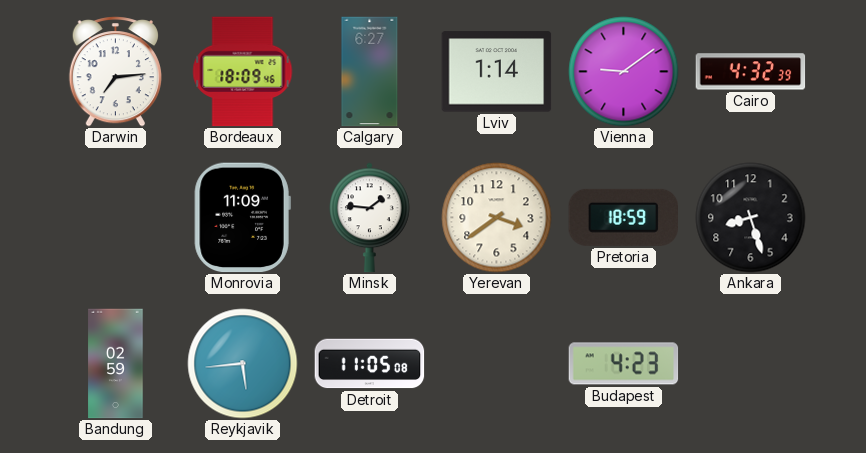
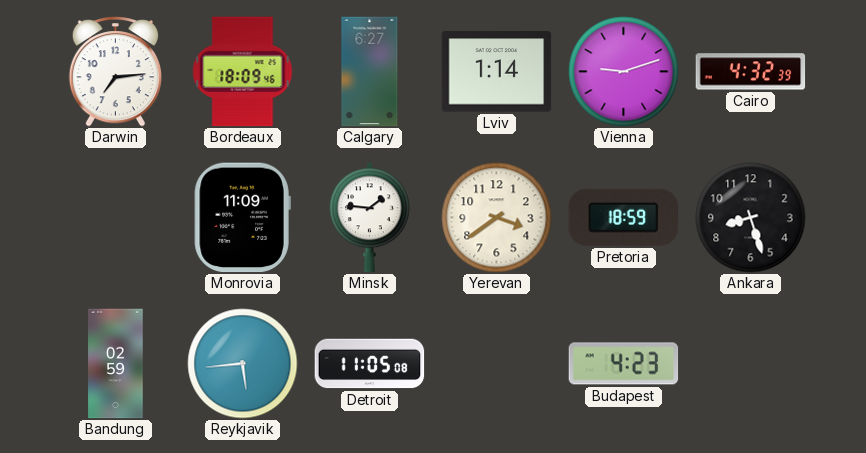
Vienna: 9:09 -> 9:12 (624, 72)
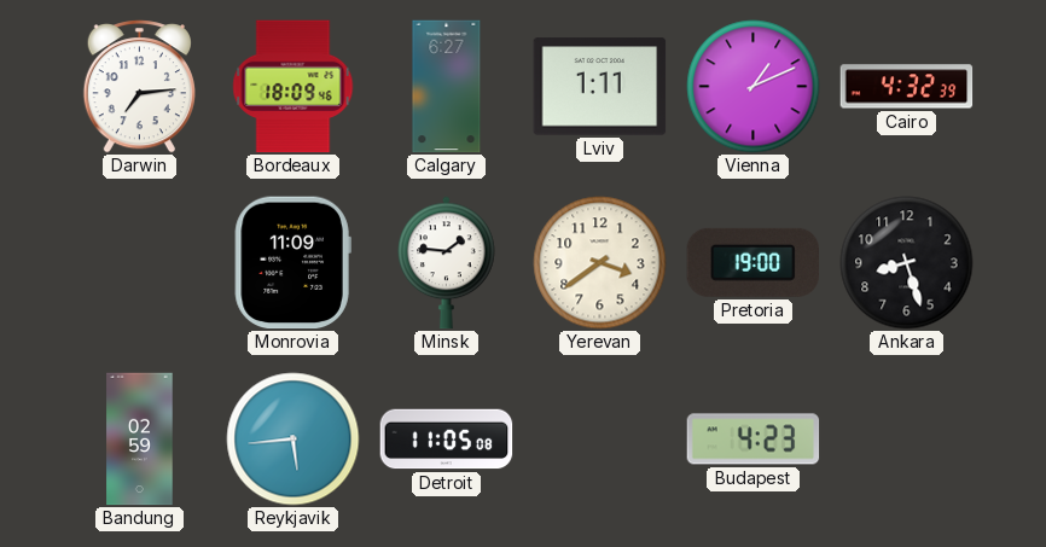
Lviv: 1:14 -> 1:11 (600, 87)
Vienna: 9:12 -> 1:11 (754, 87)
Pretoria: 18:59 -> 19:00 (754, 262)
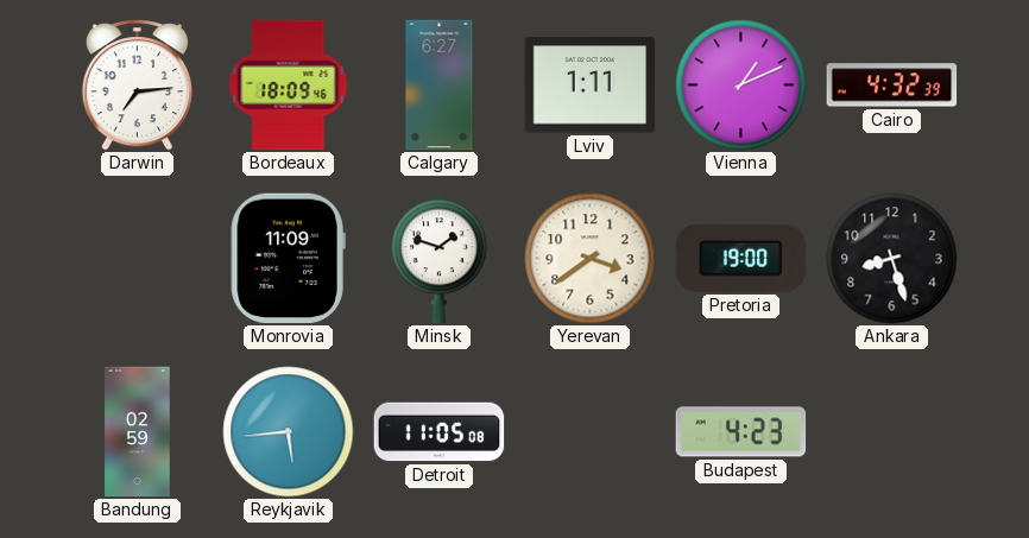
Minsk: 1:46 -> 1:48 (440, 259)
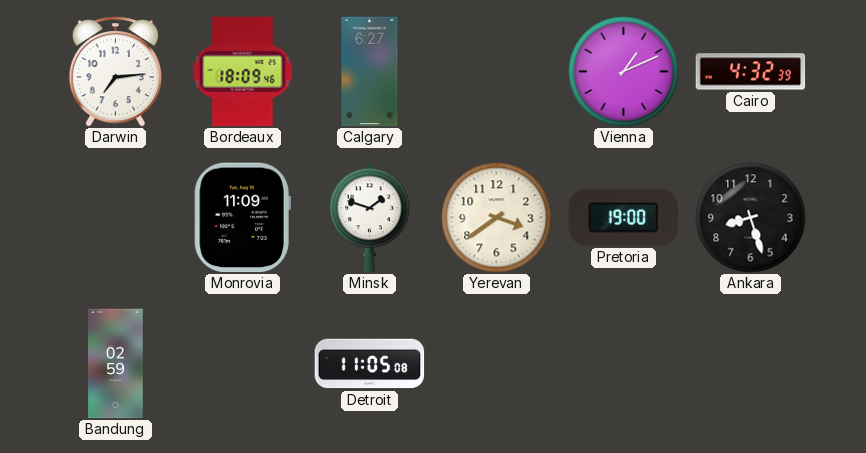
Lviv: 1:11 -> none (591, 86)
Reykjavik: 5:44 -> none (289, 432)
Budapest: 4:23 -> none (741, 432)
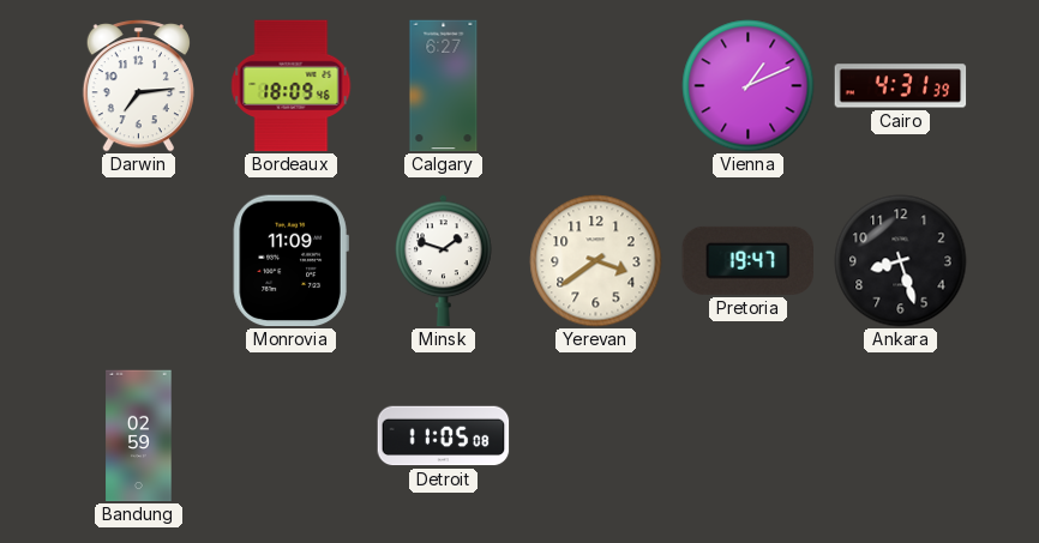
Cairo: 4:32 -> 4:31 (901, 86)
Pretoria: 19:00 -> 19:47 (749, 260)
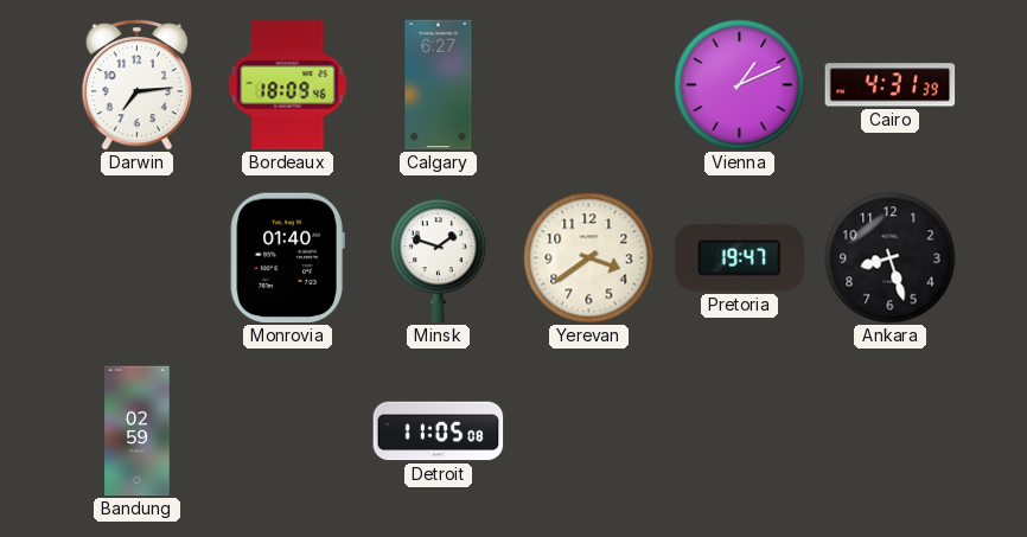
Monrovia: 11:09 -> 01:40 (287, 258)
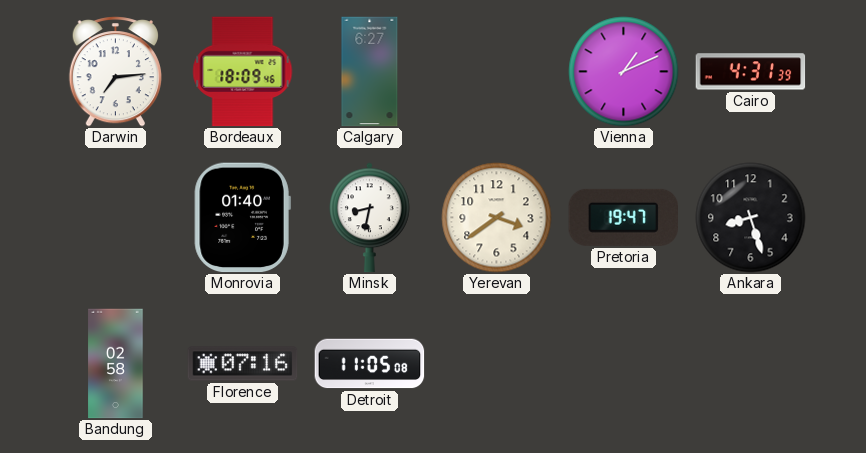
Minsk: 1:48 -> 8:32 (370, 218)
Bandung: 02:59 -> 02:58 (116, 364)
Florence: none -> 07:16 (243, 364)
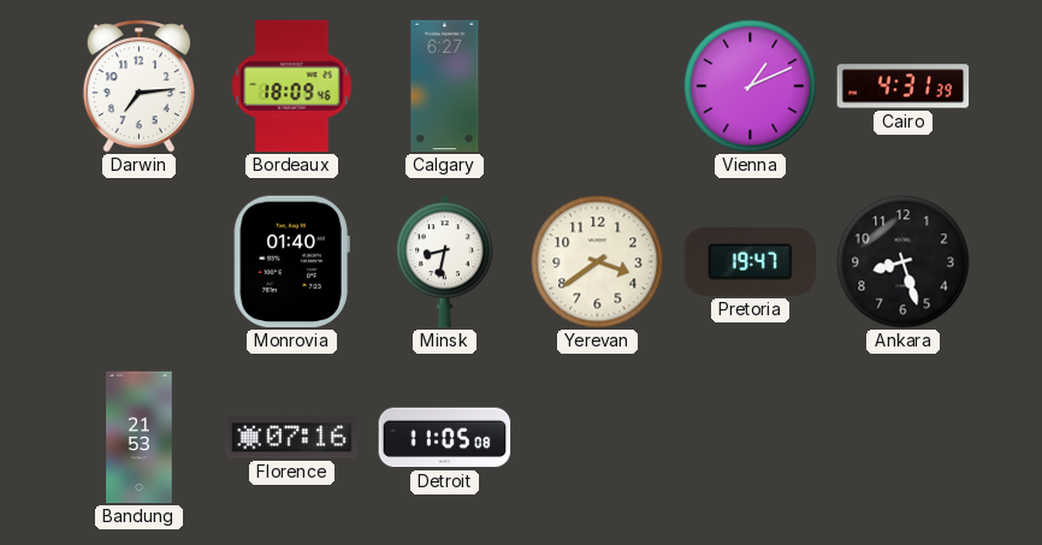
Bandung: 02:58 -> 21:53 (140, 438)
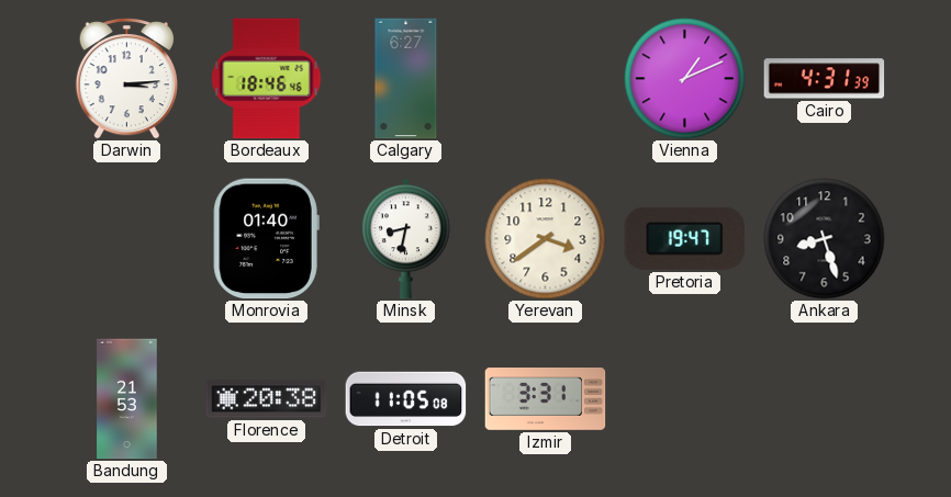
Darwin: 7:14 -> 3:14 (126, 79)
Bordeaux: 18:09 -> 18:46 (267, 79)
Florence: 07:16 -> 20:38 (267, 399)
Izmir: none -> 3:31 (546, 399)
